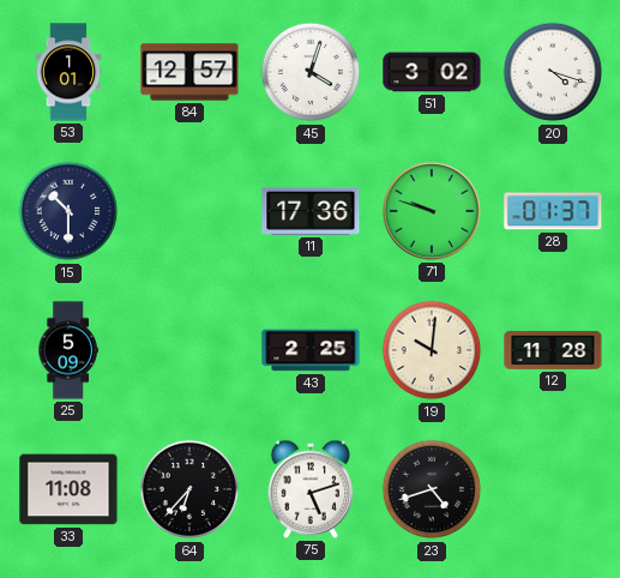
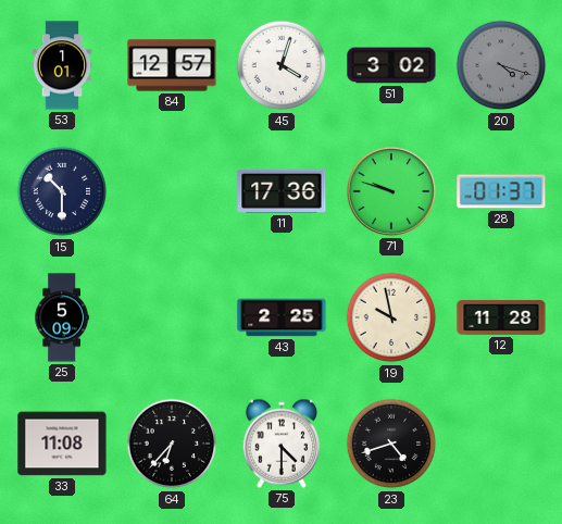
20 dial: white -> grey (501, 65)
19: 10:01 -> 9:58 (391, 317)
75: 5:12 -> 4:30 (282, 444)
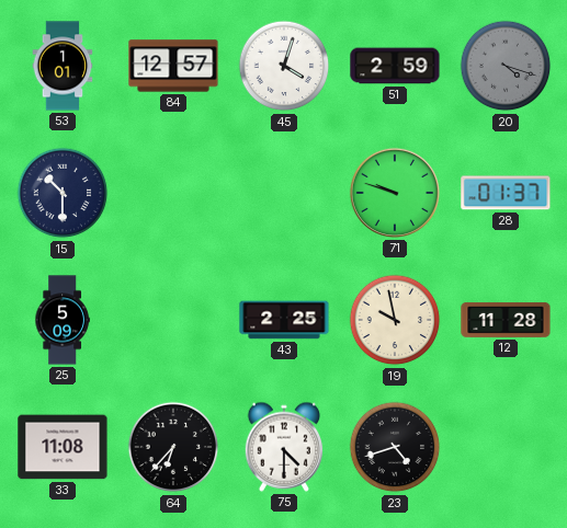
51: 3:02 -> 2:59 (395, 66)
11: 17:36 -> none (282, 191)
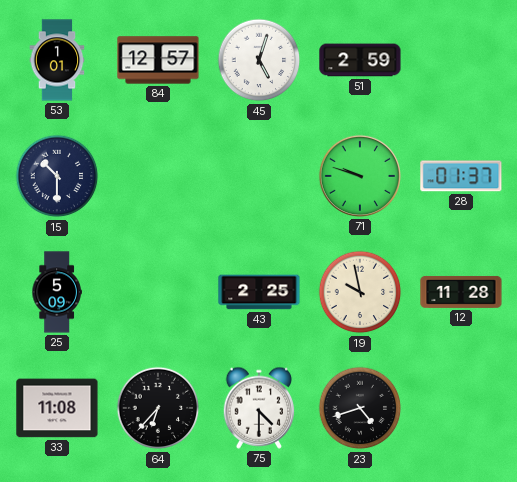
45: 4:03 -> 5:03 (259, 60)
20: 4:18 -> none (506, 66)
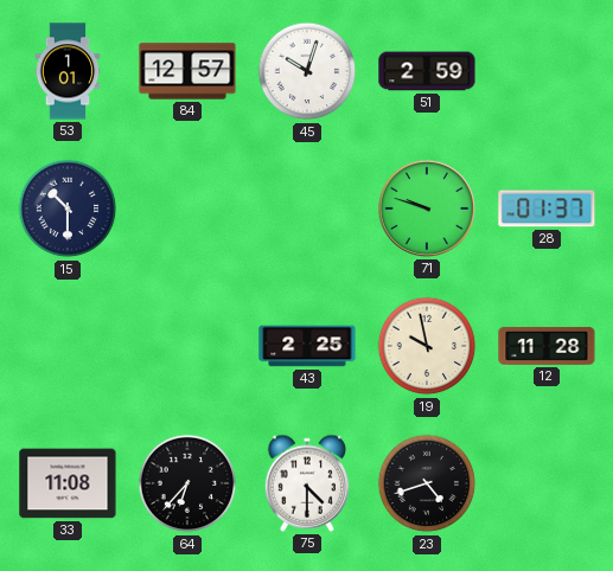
45: 5:03 -> 10:03 (307, 71)
25: 5:09 -> none (57, 292)
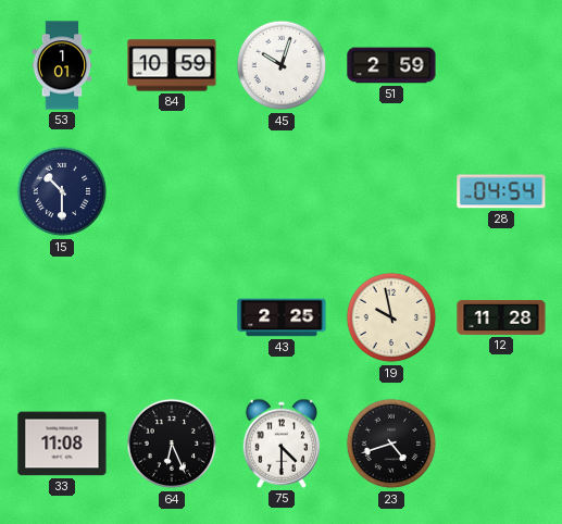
84: 12:57 -> 10:59 (172, 65)
71: 9:48 -> none (427, 208)
28: 01:37 -> 04:54 (501, 191)
64: 6:37 -> 6:26 (172, 444)
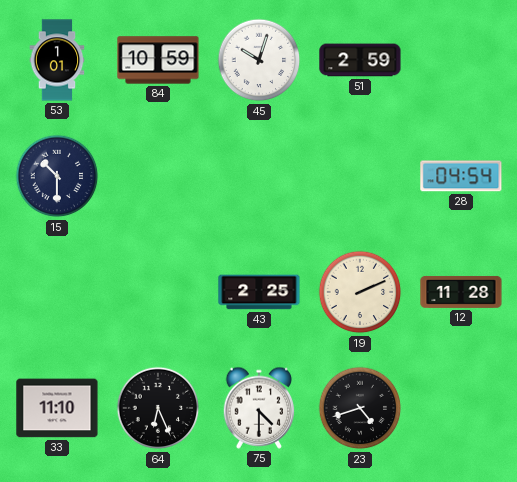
19: 9:58 -> 2:11 (360, 292)
33: 11:08 -> 11:10 (57, 408)
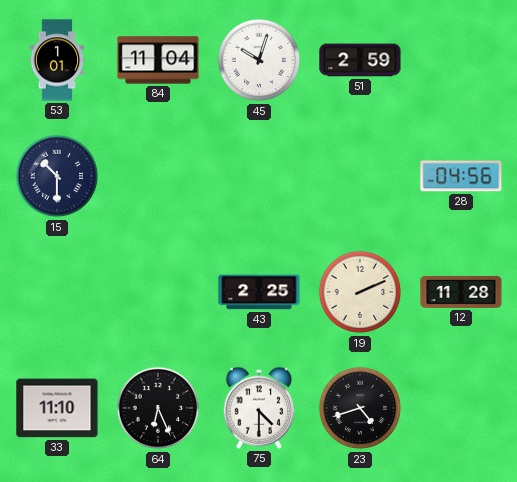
84: 10:59 -> 11:04 (158, 60)
28: 04:54 -> 04:56 (461, 176)
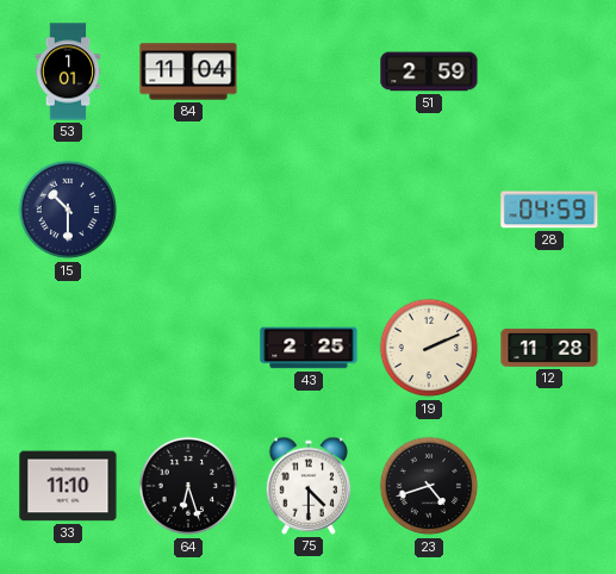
45: 10:03 -> none (259, 60)
28: 04:56 -> 04:59 (549, 210)
64: 6:26 -> 6:27 (188, 486)
